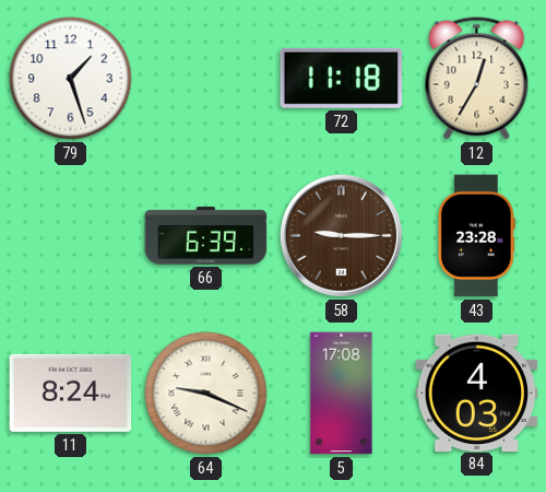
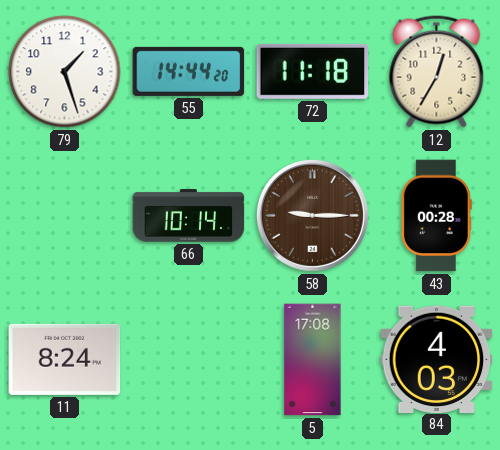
55: none -> 14:44 (189, 71)
66: 6:39 -> 10:14 (189, 216)
43: 23:28 -> 00:28 (436, 216)
64: 9:19 -> none (206, 394)
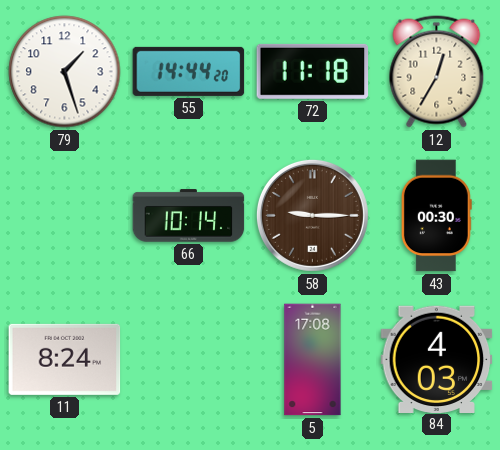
43: 00:28 -> 00:30 (436, 216)
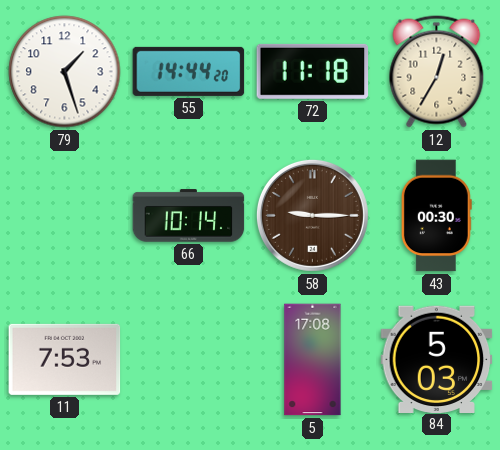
11: 8:24 -> 7:53 (65, 359)
84: 4:03 -> 5:03 (437, 359)
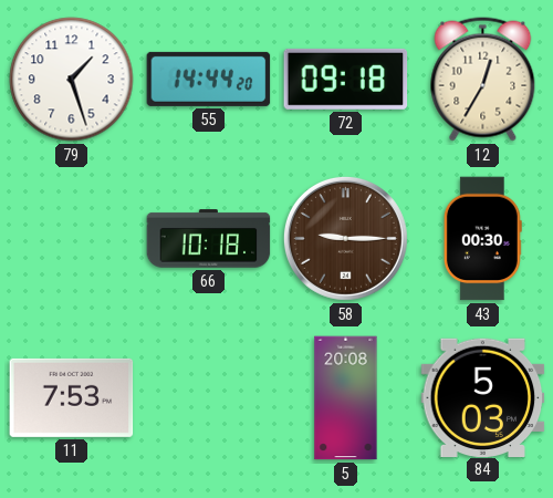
72: 11:18 -> 09:18 (346, 79)
66: 10:14 -> 10:18 (209, 239)
5: 17:08 -> 20:08 (346, 398)
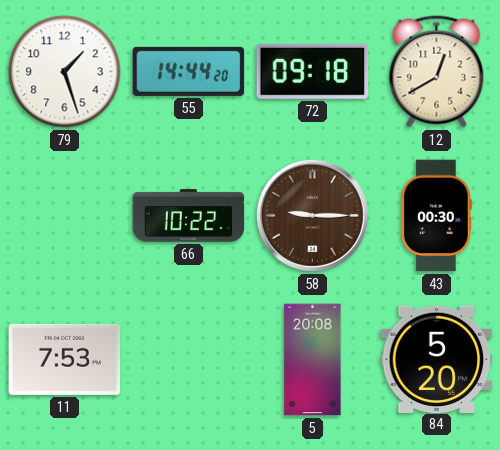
12: 12:35 -> 12:40 (437, 72)
66: 10:18 -> 10:22 (189, 216)
84: 5:03 -> 5:20 (437, 359)
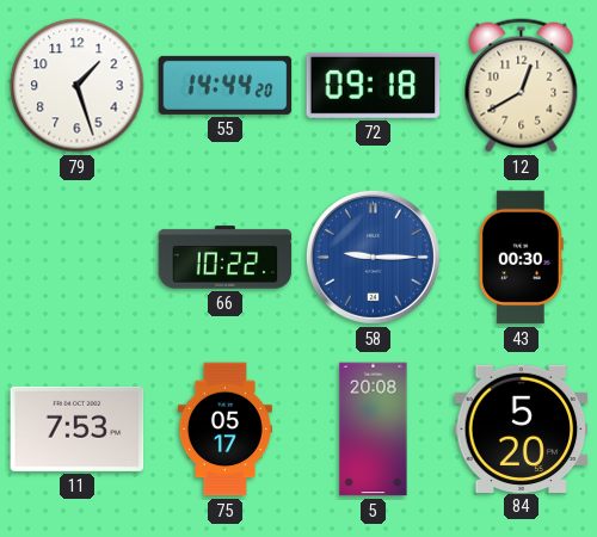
58 dial: brown -> blue (373, 257)
75: none -> 05:17 (224, 430)
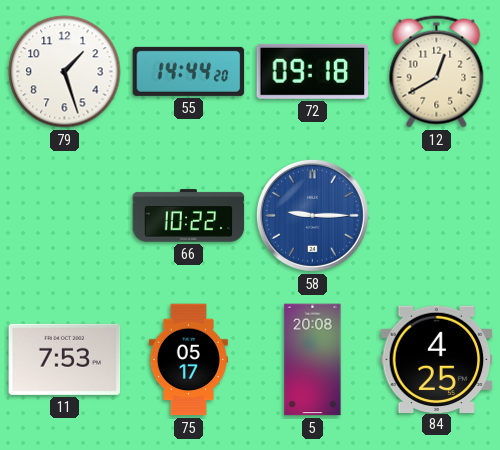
43: 00:30 -> none (521, 258)
84: 5:20 -> 4:25 (437, 359)
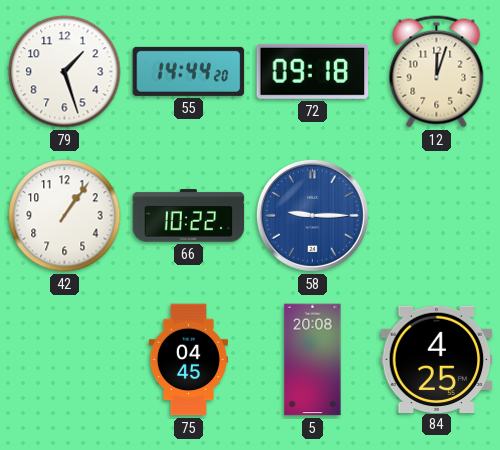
12: 12:40 -> 12:03 (437, 72)
42: none -> 1:06 (65, 216)
11: 7:53 -> none (65, 359)
75: 05:17 -> 04:45 (188, 360)
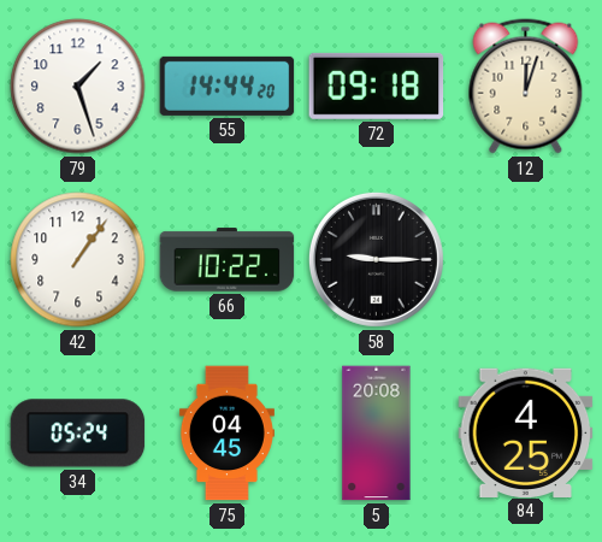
58 dial: blue -> black (376, 259)
34: none -> 05:24 (78, 434)
